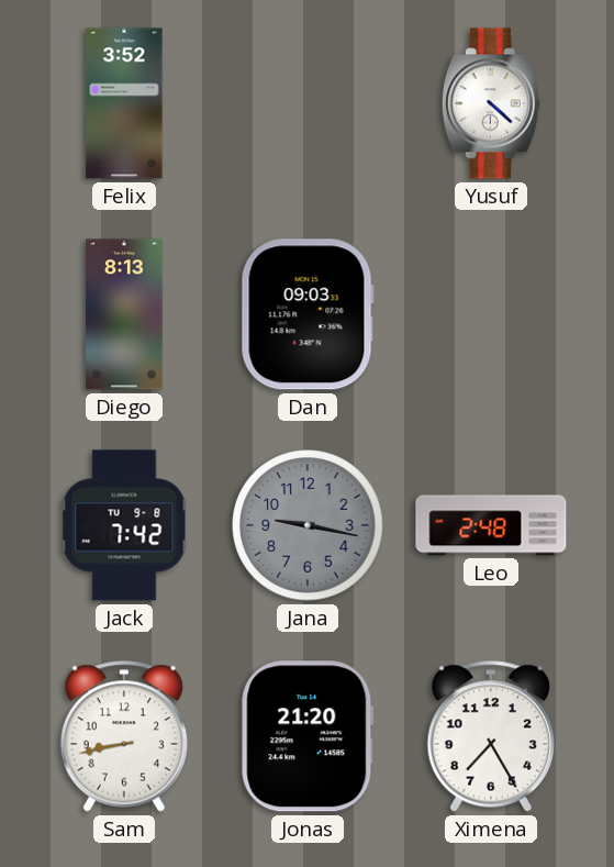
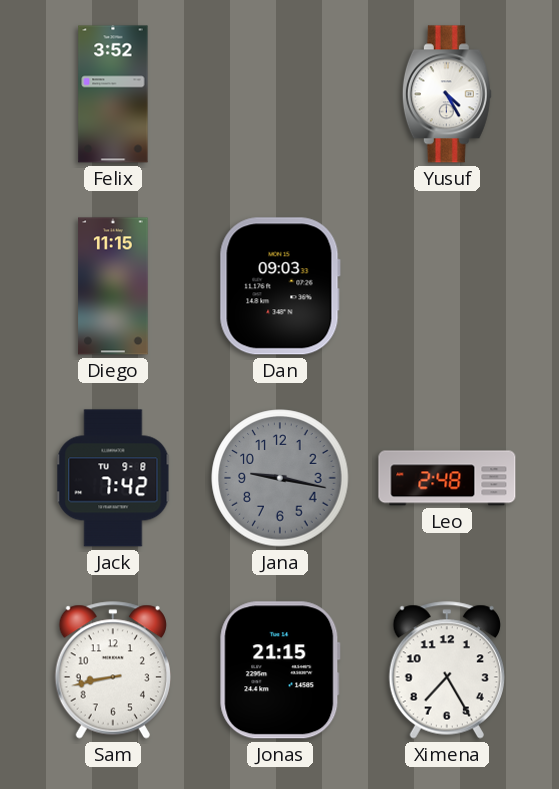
Yusuf: 4:22 -> 4:25 (447, 94)
Diego: 8:13 -> 11:15 (113, 286)
Jonas: 21:20 -> 21:15 (280, 670)
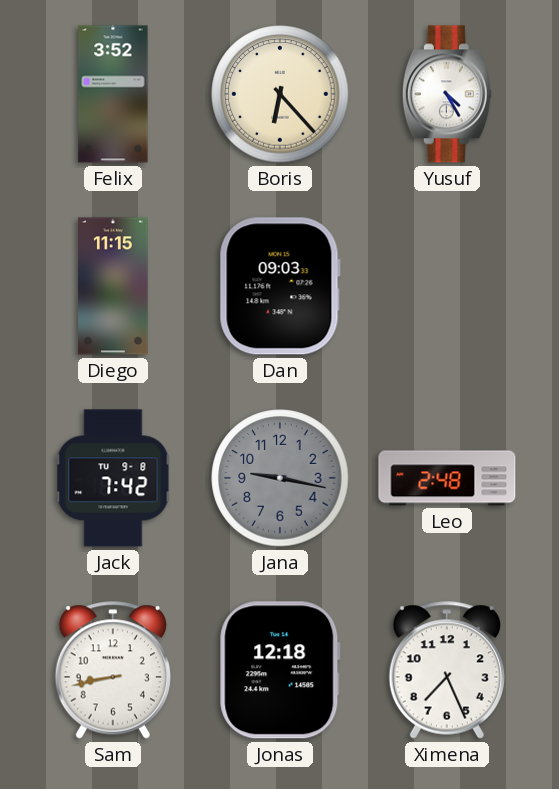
Boris: none -> 6:23 (280, 94)
Jonas: 21:15 -> 12:18 (280, 670)
Ximena: 7:25 -> 7:26 (447, 670)
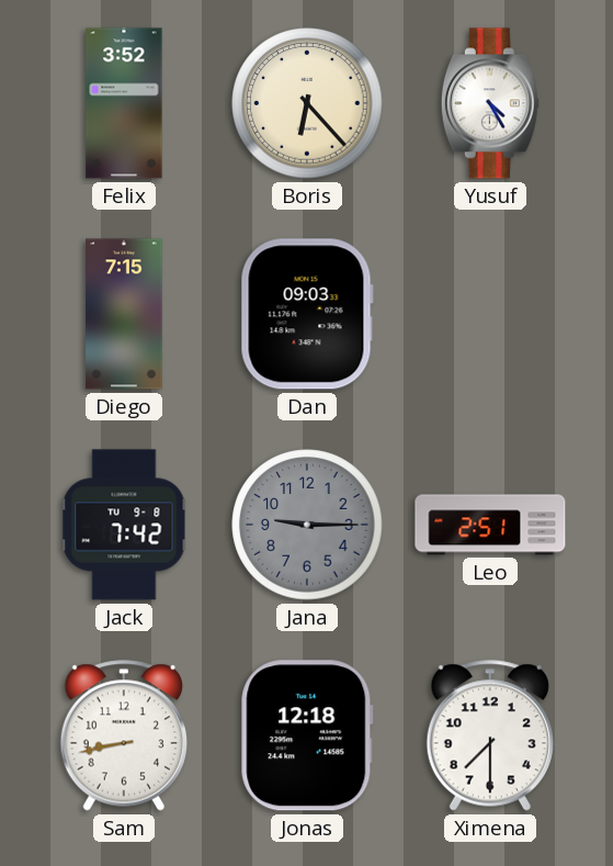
Diego: 11:15 -> 7:15 (124, 314)
Jana: 9:17 -> 9:15 (307, 525)
Leo: 2:48 -> 2:51 (490, 525)
Ximena: 7:26 -> 7:30 (490, 735)
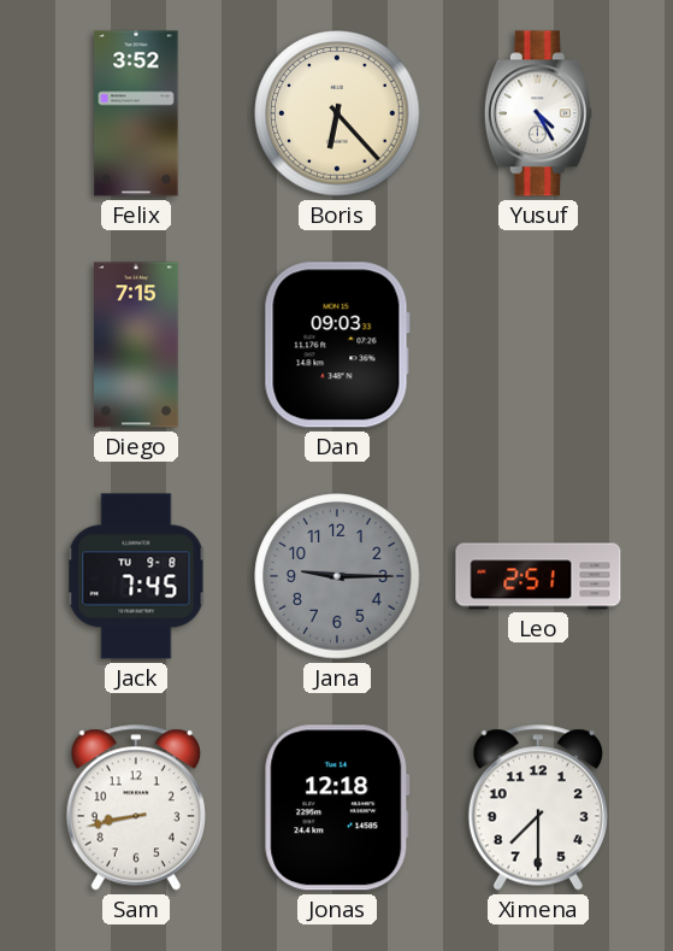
Jack: 7:42 -> 7:45 (136, 576)
